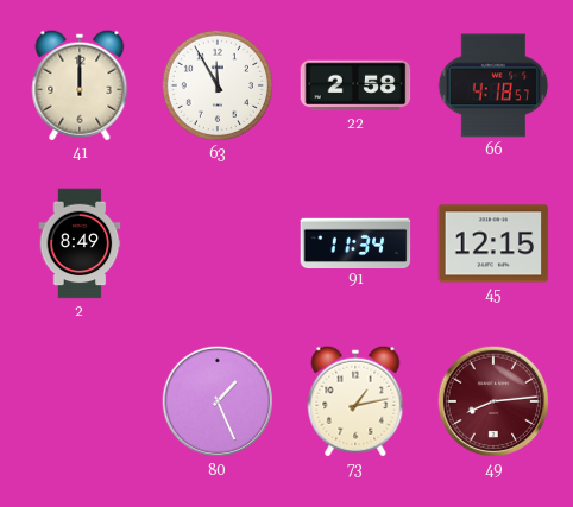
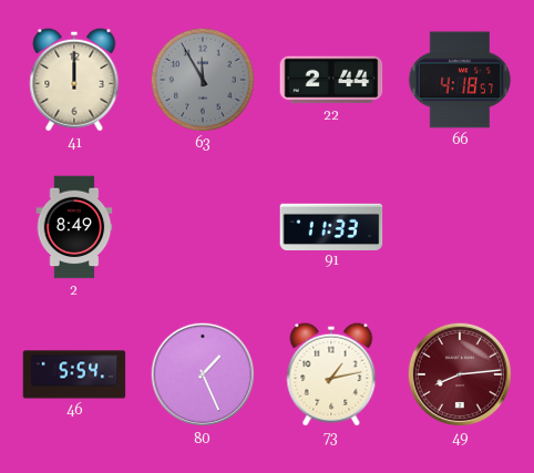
63 dial: white -> grey (203, 80)
22: 2:58 -> 2:44 (331, 80)
91: 11:34 -> 11:33 (331, 226)
45: 12:15 -> none (493, 243)
46: none -> 5:54 (74, 374)
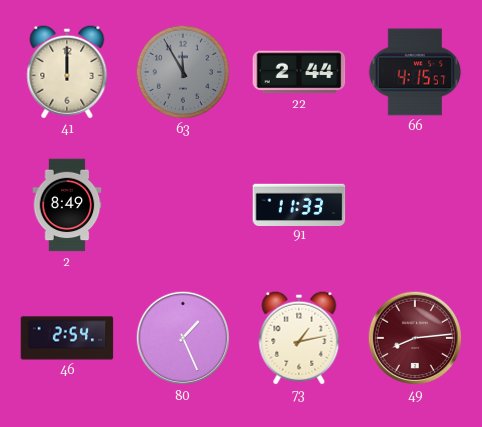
66: 4:18 -> 4:15 (415, 72)
46: 5:54 -> 2:54 (67, 338)
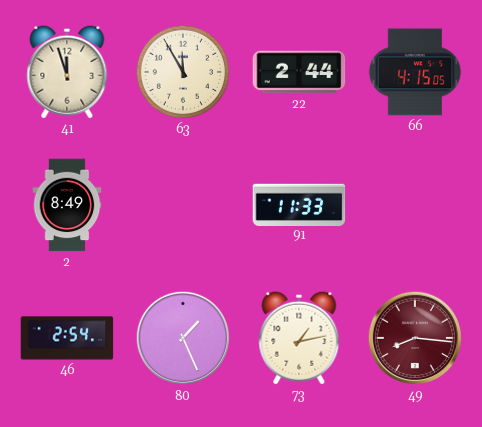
41: 12:00 -> 11:57 (67, 72)
63 dial: grey -> cream (183, 72)
66: 4:15:57 -> 4:15:05 (415, 72)
49: 8:14 -> 8:16 (415, 338)
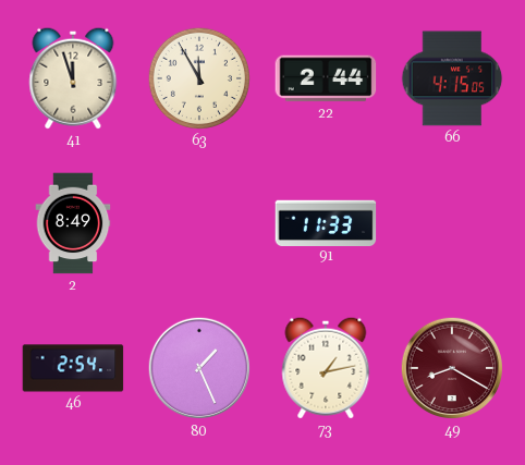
49: 8:16 -> 8:20 (452, 368)
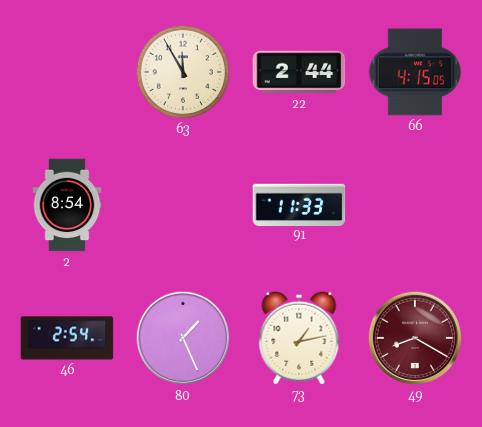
41: 11:57 -> none (73, 78)
2: 8:49 -> 8:54 (67, 205)
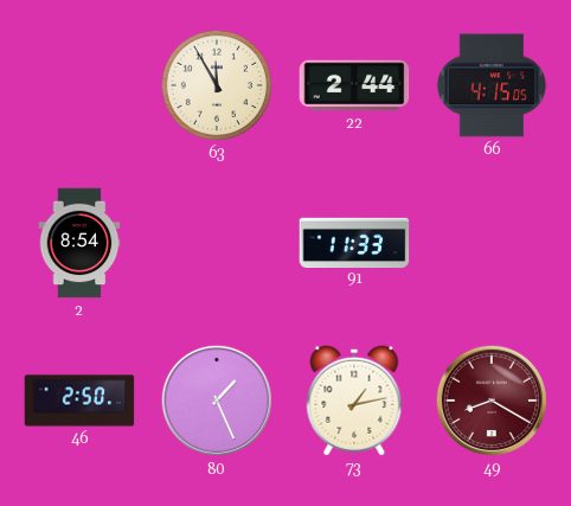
46: 2:54 -> 2:50 (79, 401)
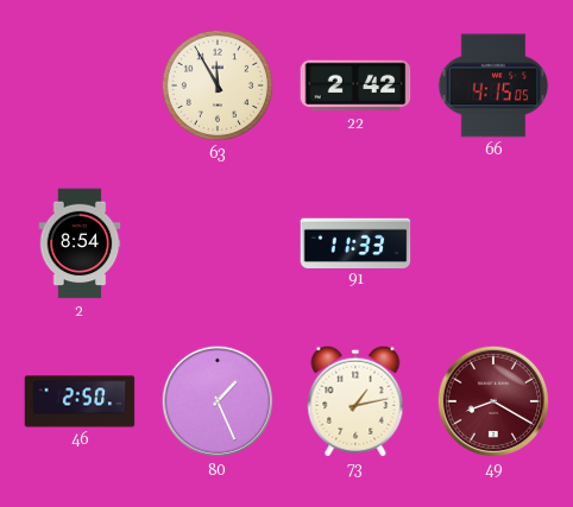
22: 2:44 -> 2:42 (355, 85)
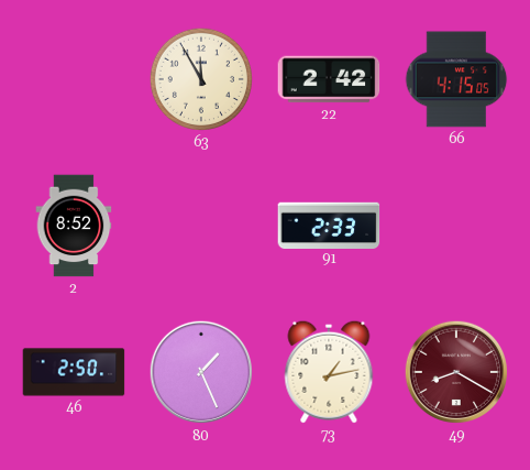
2: 8:54 -> 8:52 (74, 226)
91: 11:33 -> 2:33 (329, 225)
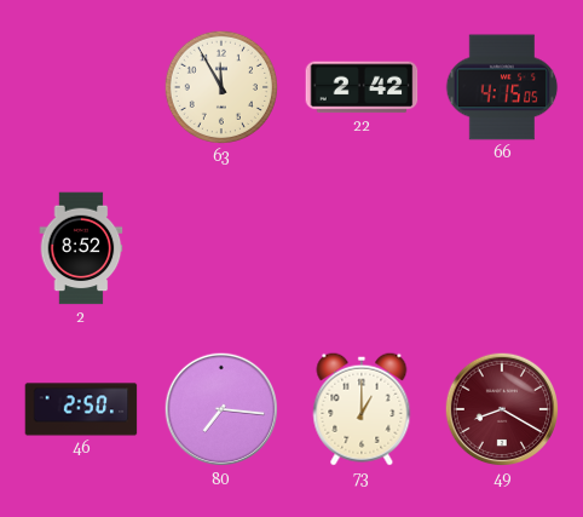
91: 2:33 -> none (329, 225)
80: 1:26 -> 7:16 (221, 409)
73: 1:13 -> 1:00 (362, 409)
